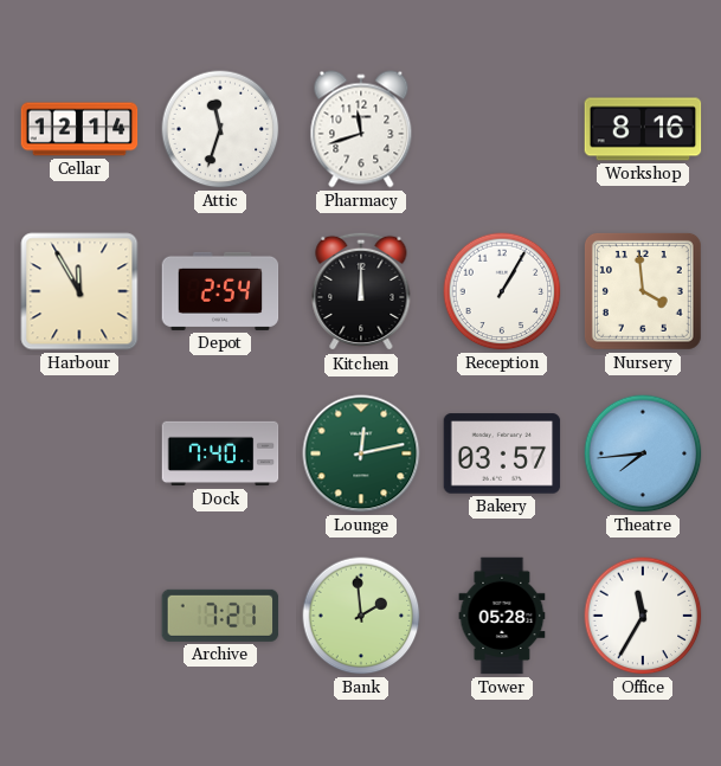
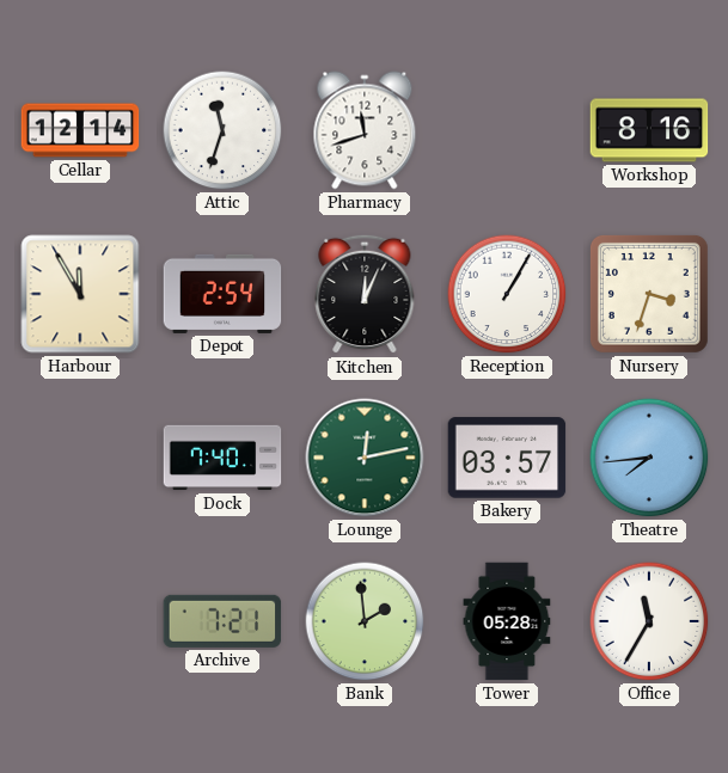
Kitchen: 12:00 -> 12:04 (365, 294)
Nursery: 3:59 -> 3:33 (649, 294)
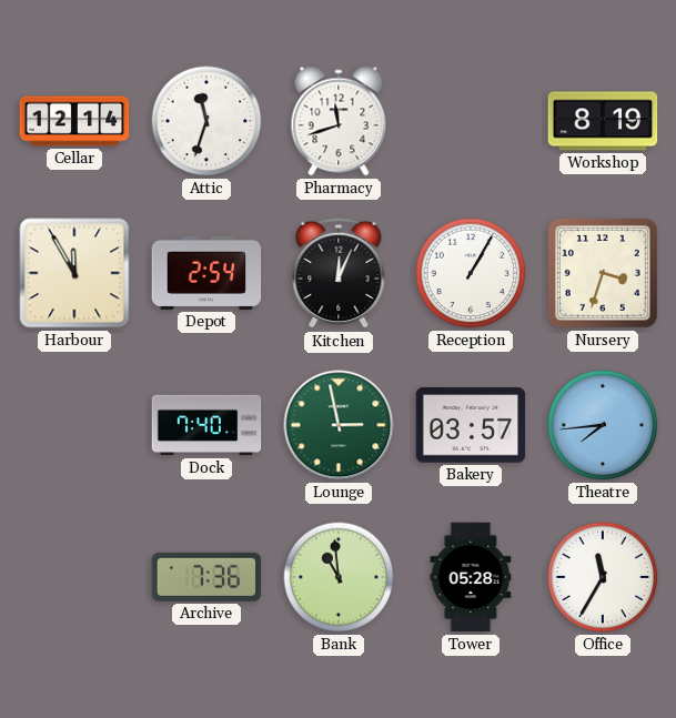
Workshop: 8:16 -> 8:19 (603, 121)
Lounge: 12:13 -> 2:58 (339, 425)
Archive: 7:21 -> 7:36 (206, 577)
Bank: 1:59 -> 10:59 (339, 577)
